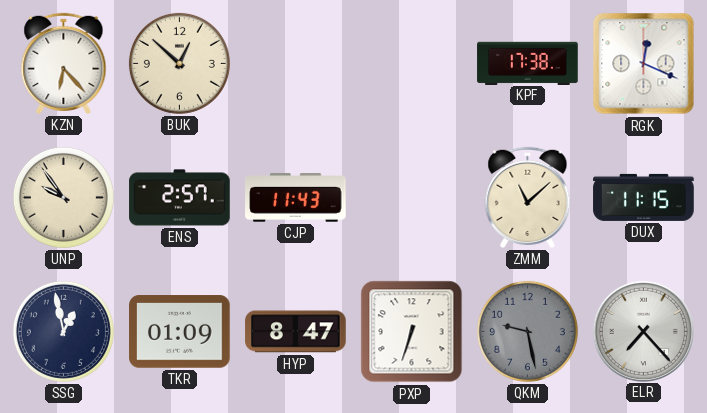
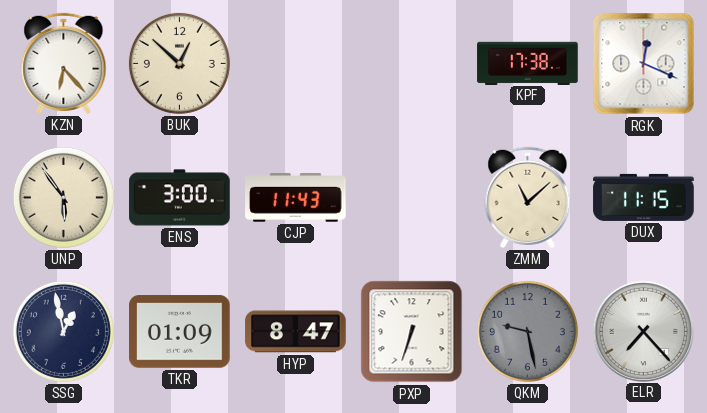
UNP: 9:54 -> 5:54 (63, 197)
ENS: 2:57 -> 3:00 (180, 198)
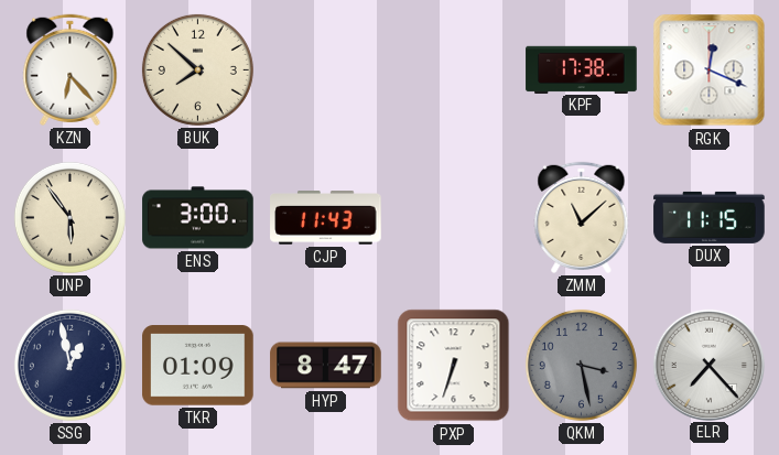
BUK: 12:52 -> 7:52 (197, 69)
QKM: 9:28 -> 3:28 (581, 365)
